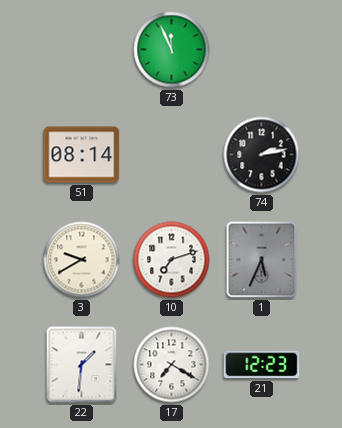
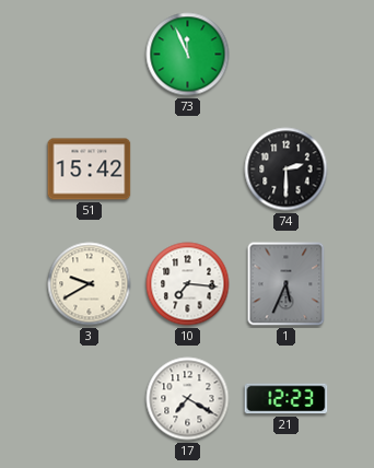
51: 08:14 -> 15:42 (90, 169)
74: 2:13 -> 2:30 (287, 169)
10: 7:12 -> 7:16 (188, 284)
22: 1:31 -> none (82, 365)
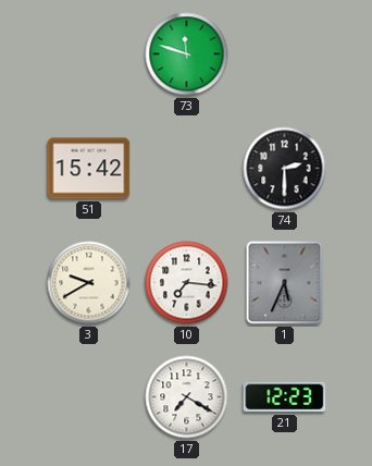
73: 11:56 -> 11:48 (187, 54)
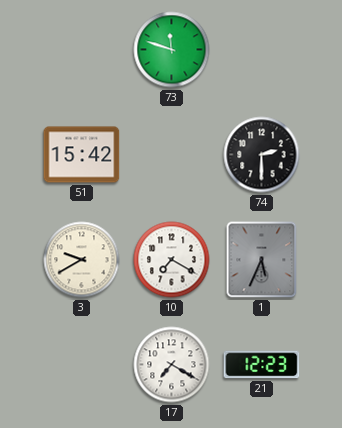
10: 7:16 -> 7:20 (172, 260)
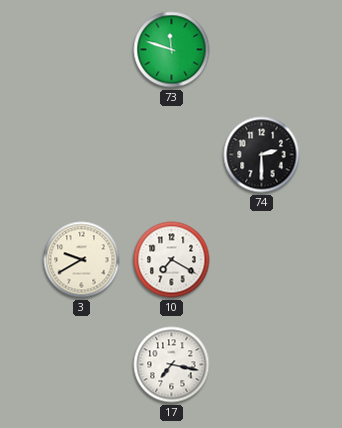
51: 15:42 -> none (82, 155)
1: 5:34 -> none (262, 260)
17: 7:20 -> 7:17 (172, 365)
21: 12:23 -> none (262, 365)
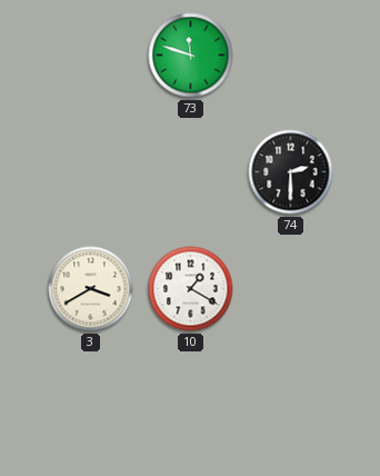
3: 9:40 -> 3:40 (91, 289)
10: 7:20 -> 1:20 (191, 289)
17: 7:17 -> none (172, 365)
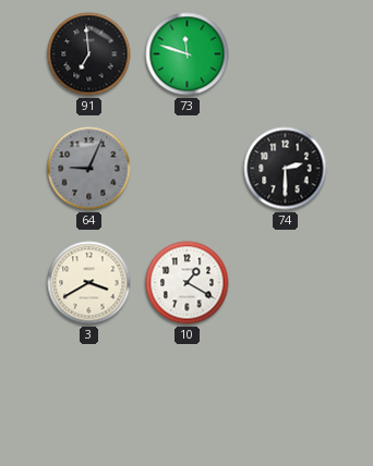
91: none -> 6:59 (89, 54)
64: none -> 9:04 (89, 169)
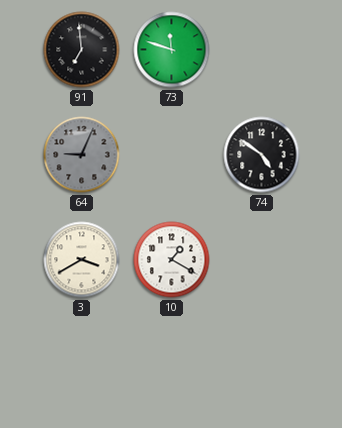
74: 2:30 -> 4:51 (262, 155)
